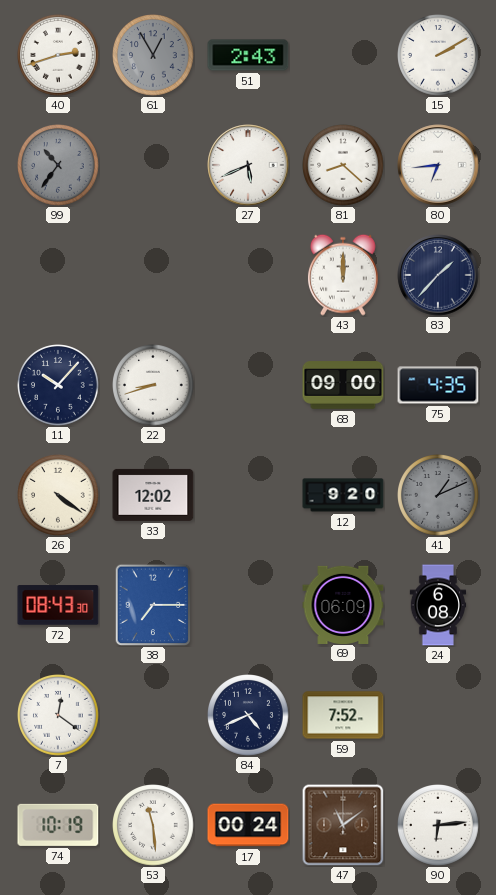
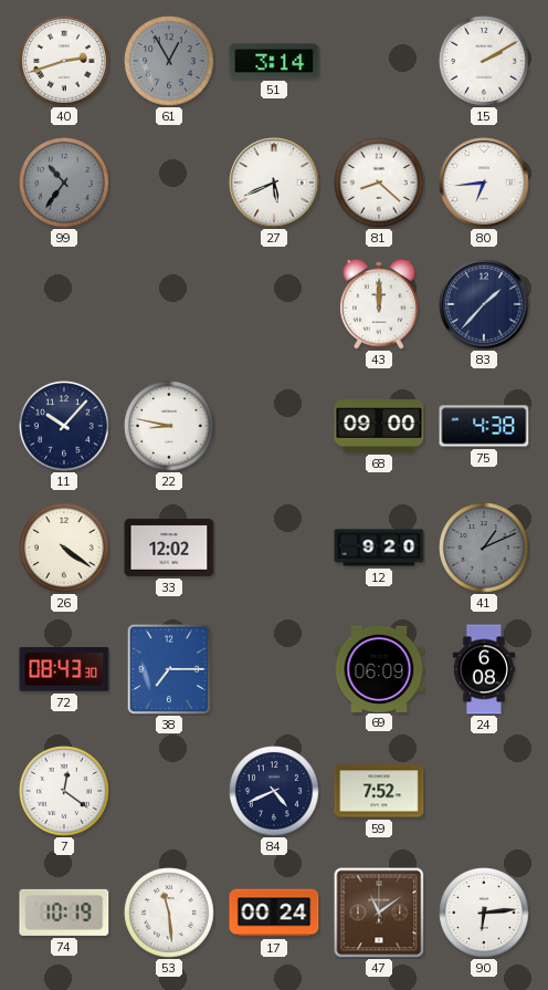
51: 2:43 -> 3:14 (274, 61)
22: 8:42 -> 8:47 (169, 427)
75: 4:35 -> 4:38 (484, 426)
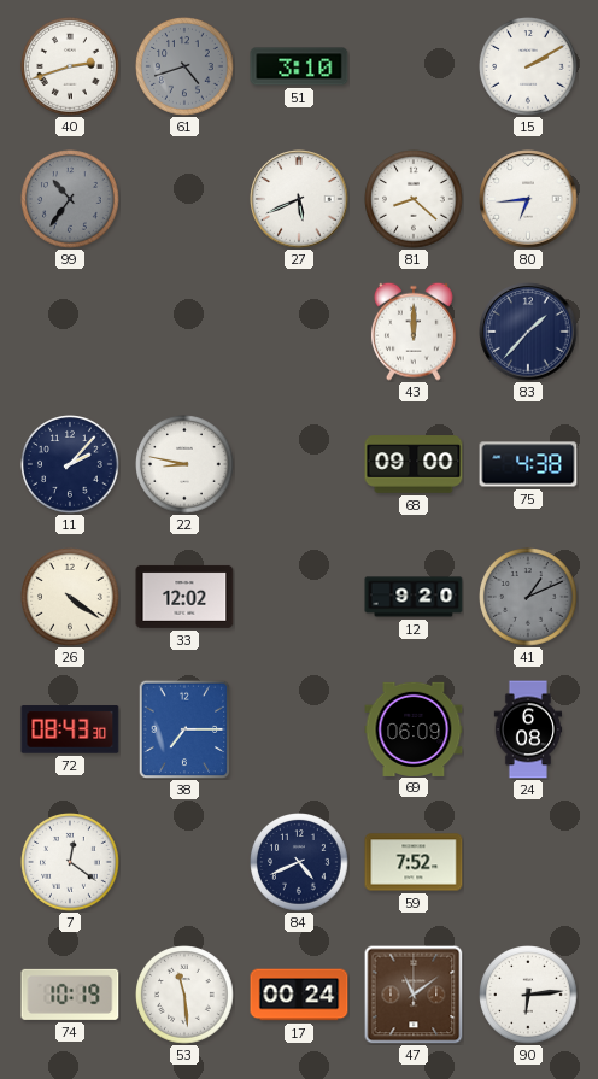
61: 12:55 -> 4:42 (184, 68)
51: 3:14 -> 3:10 (299, 66)
11: 10:07 -> 2:07 (70, 465)
